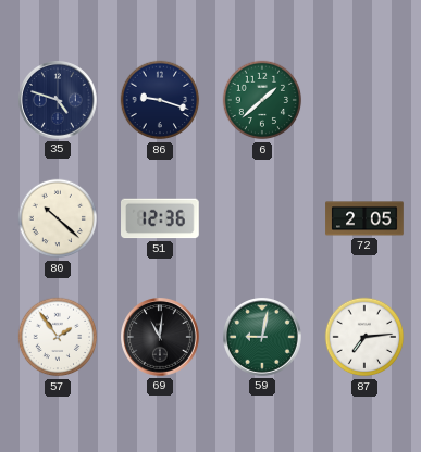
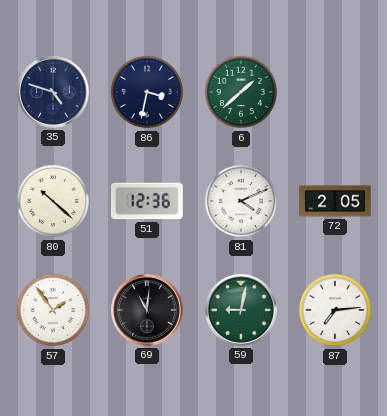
86: 9:18 -> 3:32 (147, 92)
81: none -> 4:11 (241, 201)
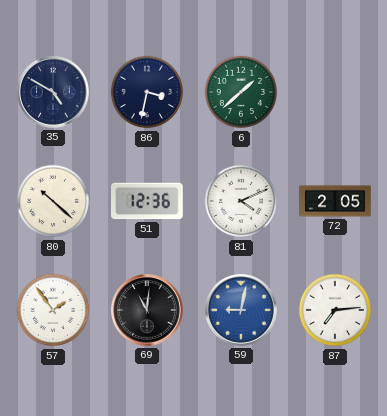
35: 4:48 -> 4:50 (54, 93)
59 dial: green -> blue (242, 311)
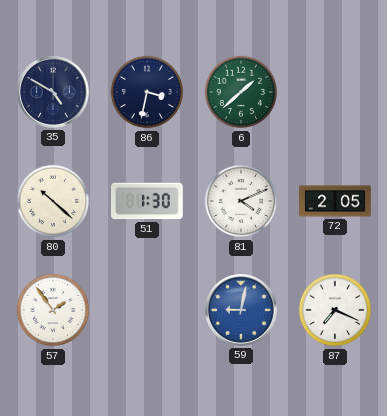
51: 12:36 -> 1:30 (148, 201)
69: 11:01 -> none (148, 311)
87: 7:14 -> 7:19 (335, 310)
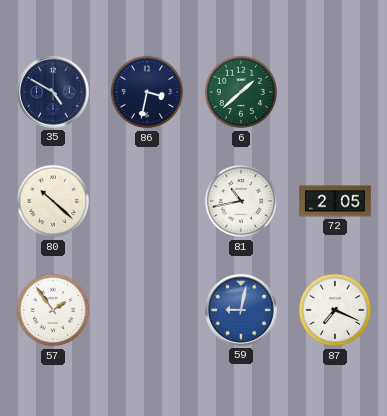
51: 1:30 -> none (148, 201)
81: 4:11 -> 10:43 (241, 201)
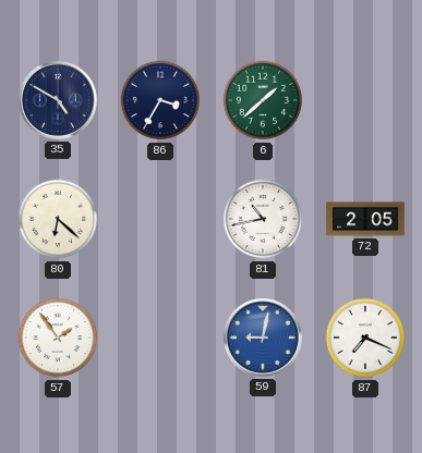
86: 3:32 -> 3:35 (160, 100)
80: 10:22 -> 6:22 (58, 219)
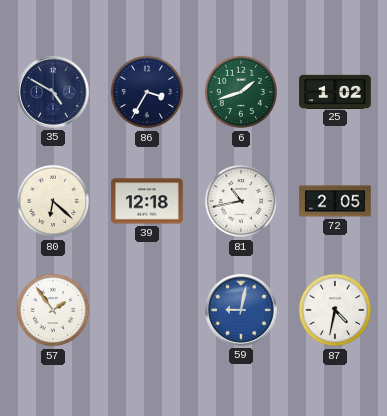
6: 1:38 -> 1:42 (241, 92)
25: none -> 1:02 (335, 91)
39: none -> 12:18 (147, 201)
87: 7:19 -> 4:32 (335, 310)
